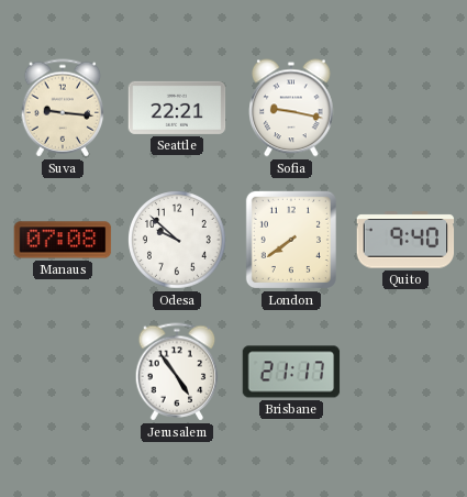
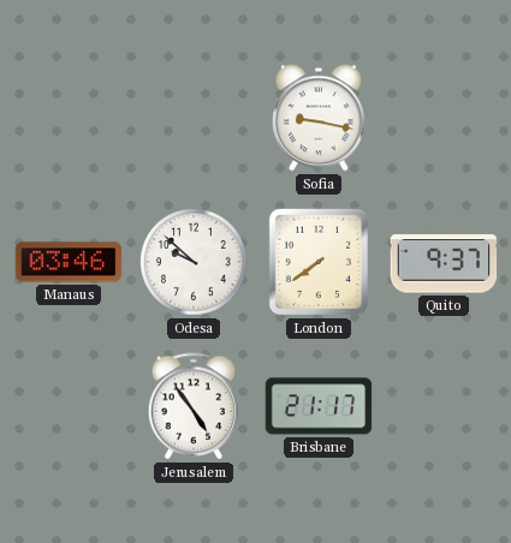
Suva: 9:16 -> none (63, 108)
Seattle: 22:21 -> none (177, 108)
Manaus: 07:08 -> 03:46 (69, 262)
Quito: 9:40 -> 9:37 (444, 262)
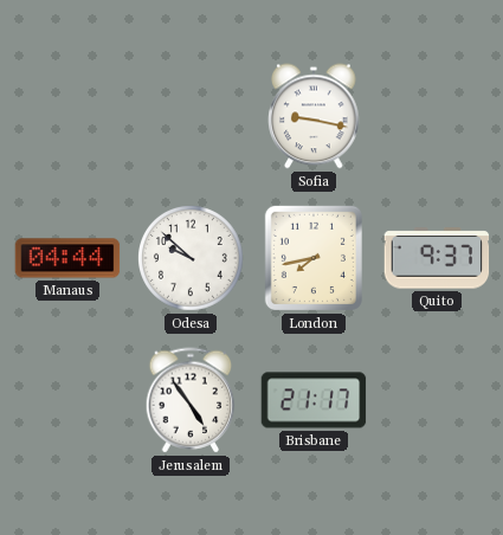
Manaus: 03:46 -> 04:44 (67, 258)
London: 7:39 -> 7:43 (314, 258)
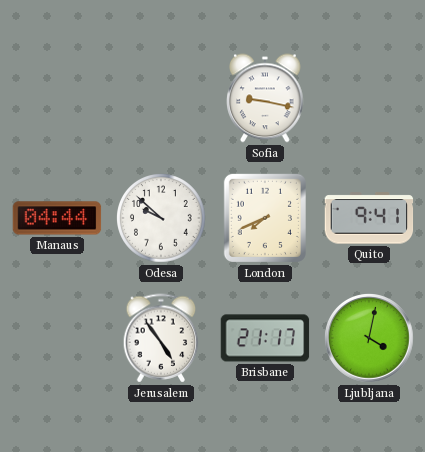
London: 7:43 -> 7:41 (265, 218)
Quito: 9:37 -> 9:41 (369, 218)
Ljubljana: none -> 4:02 (370, 339)
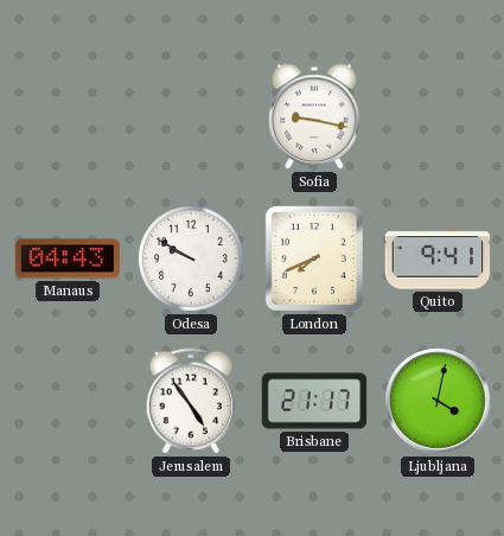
Manaus: 04:44 -> 04:43 (68, 259)
Odesa: 9:52 -> 9:50 (192, 260)
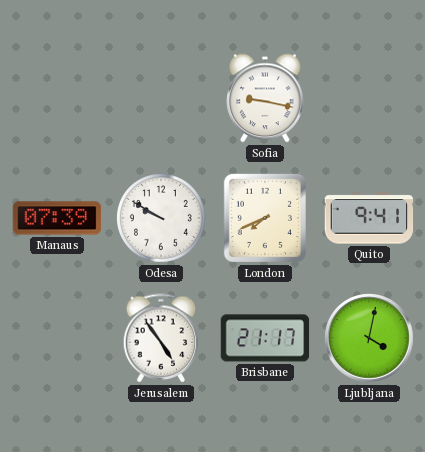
Manaus: 04:43 -> 07:39 (57, 218)
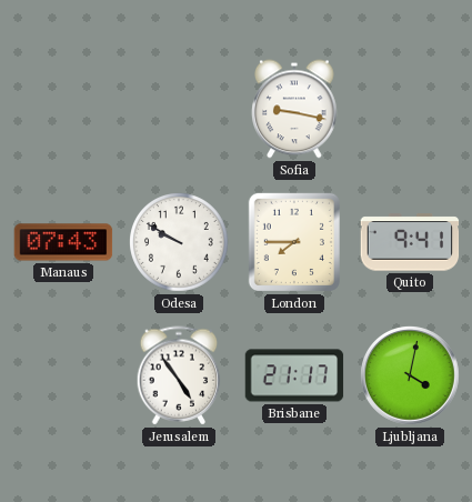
Manaus: 07:39 -> 07:43 (63, 242)
London: 7:41 -> 7:45 (294, 242)
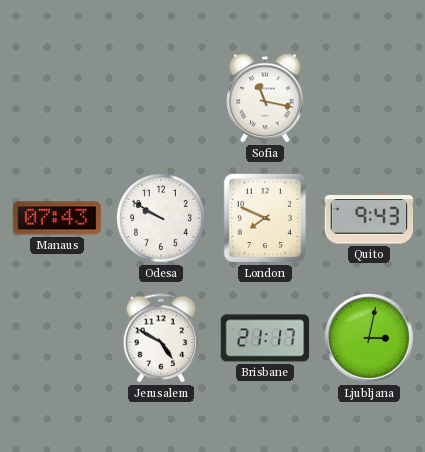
Sofia: 9:17 -> 11:17 (266, 98)
London: 7:45 -> 7:49 (265, 218)
Quito: 9:41 -> 9:43 (369, 218)
Jerusalem: 4:54 -> 4:50 (161, 338)
Ljubljana: 4:02 -> 3:02 (370, 339)
